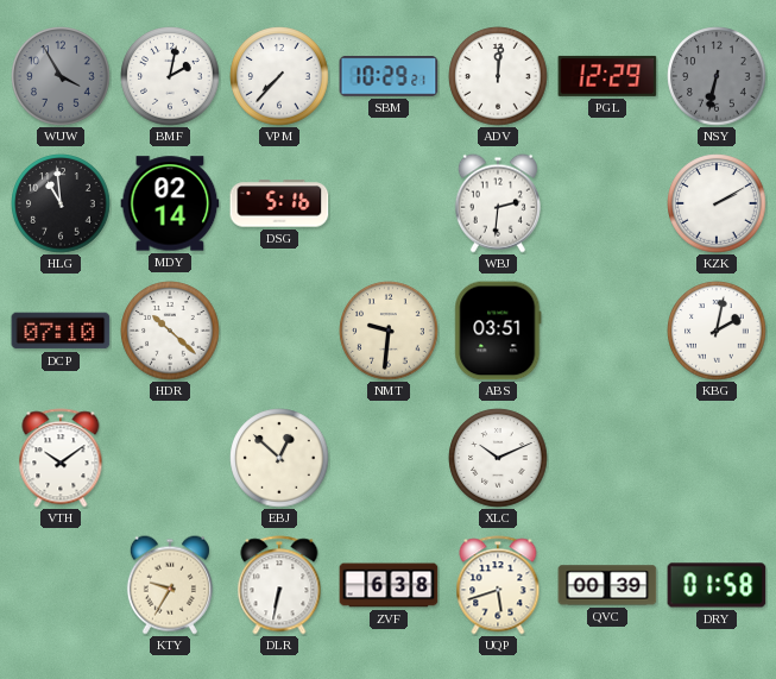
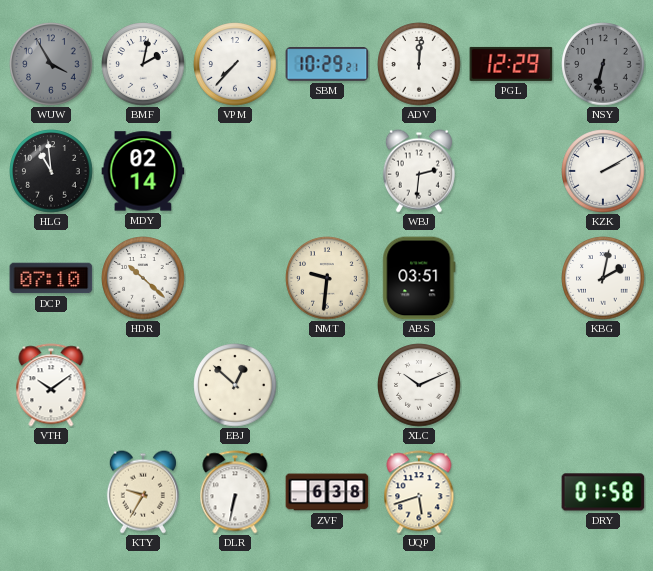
DSG: 5:16 -> none (279, 203)
QVC: 00:39 -> none (607, 585)
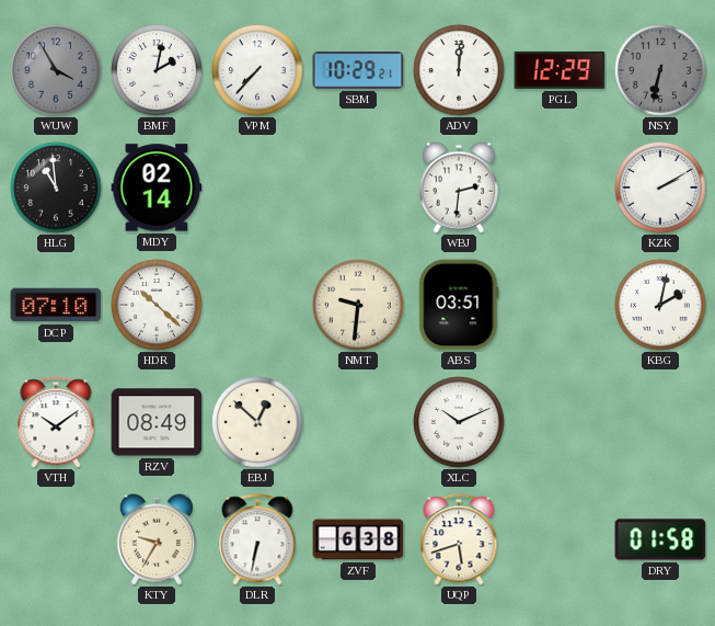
RZV: none -> 08:49 (157, 422)
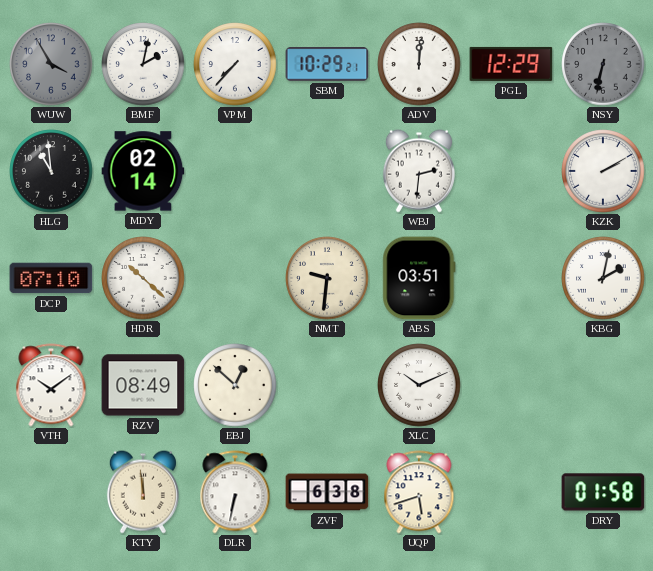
KTY: 9:35 -> 11:59 (143, 492)
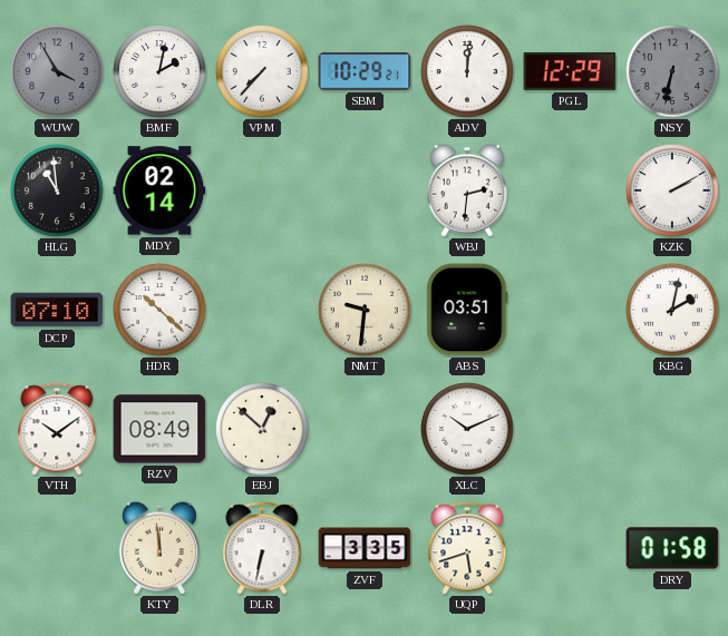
ZVF: 6:38 -> 3:35 (365, 548)
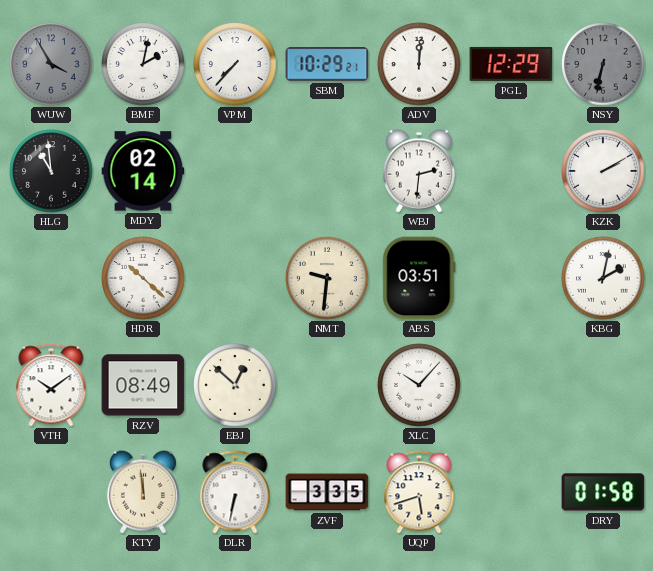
DCP: 07:10 -> none (57, 310)
XLC: 10:11 -> 10:07 (419, 385)
